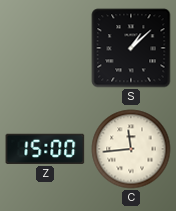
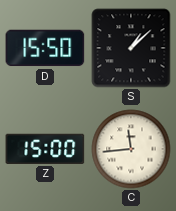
D: none -> 15:50 (45, 48)
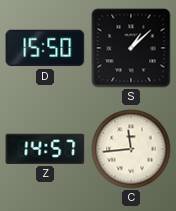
Z: 15:00 -> 14:57 (45, 149)
